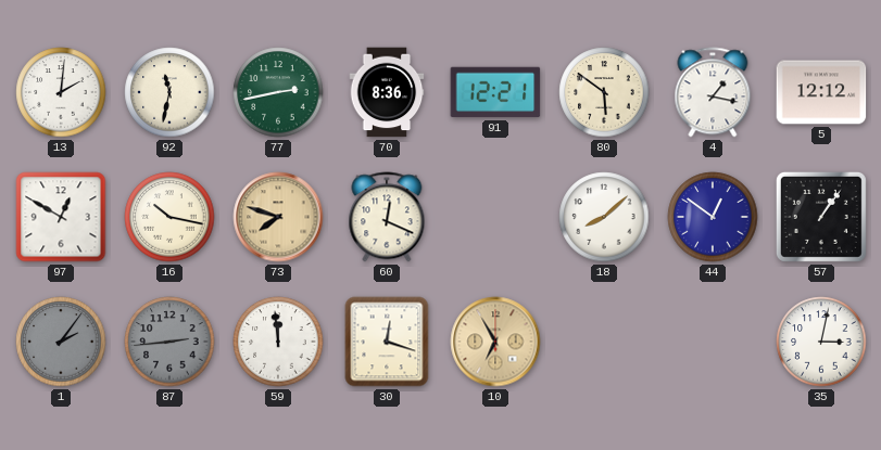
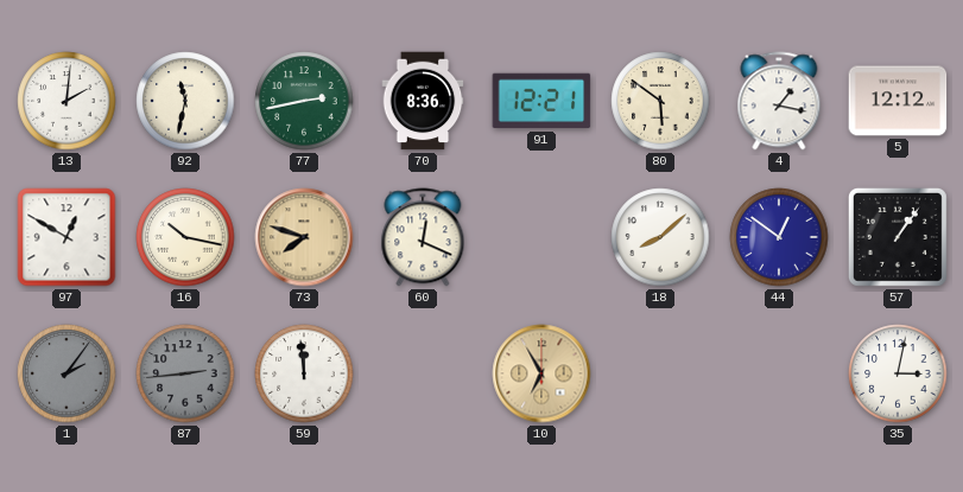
30: 12:18 -> none (387, 342)
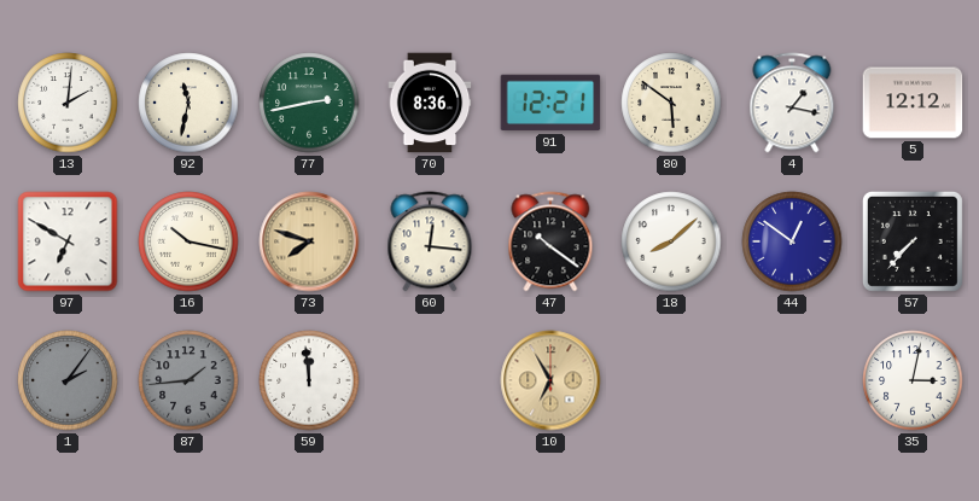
97: 12:50 -> 6:50 (68, 241)
60: 12:19 -> 12:16 (430, 241)
47: none -> 10:21 (550, 241)
57: 1:06 -> 7:37 (913, 241)
87: 2:44 -> 1:44 (188, 380)
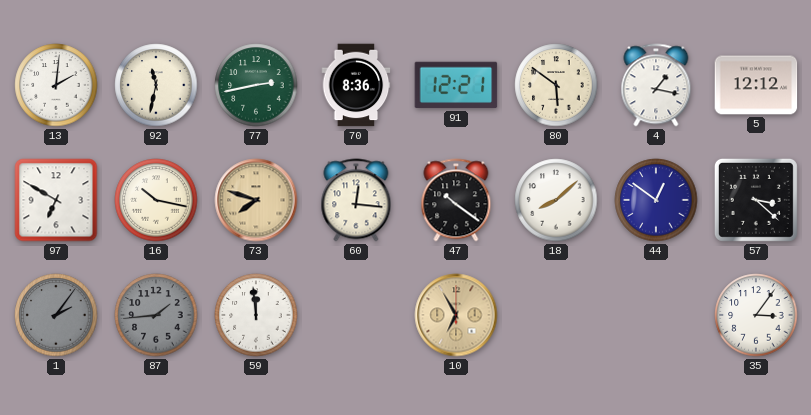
57: 7:37 -> 3:22 (756, 200)
35: 3:02 -> 3:06 (756, 315)
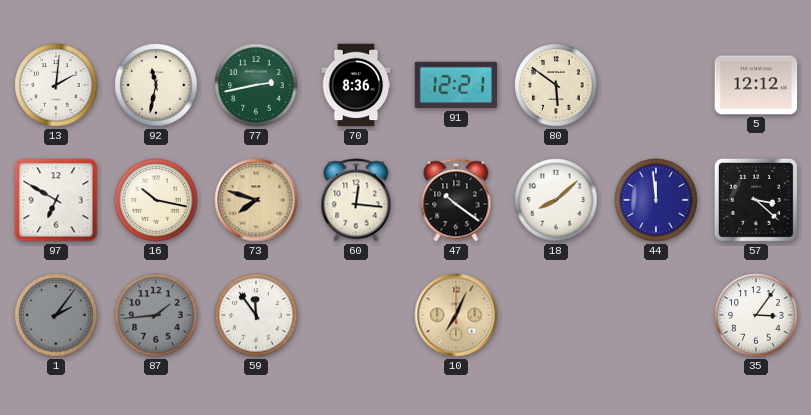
4: 1:17 -> none (656, 85)
44: 12:51 -> 11:59 (656, 200)
59: 11:59 -> 11:54 (256, 315)
10: 6:55 -> 7:04 (456, 315)
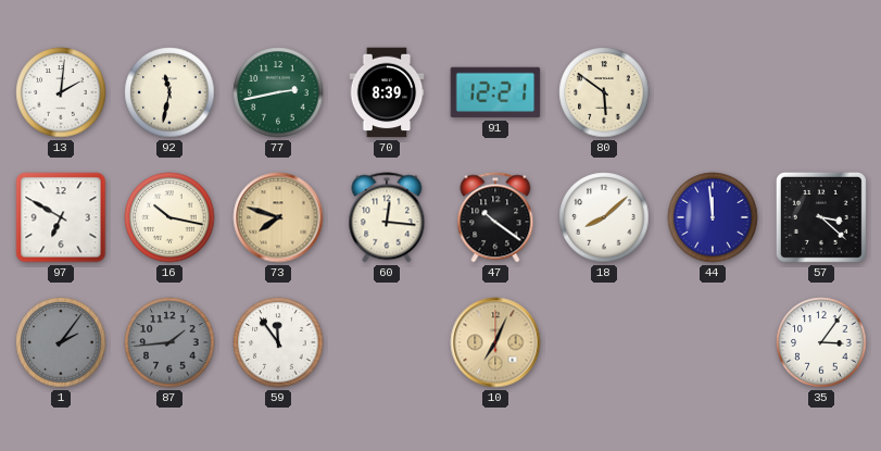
70: 8:36 -> 8:39 (387, 92)
5: 12:12 -> none (756, 85)
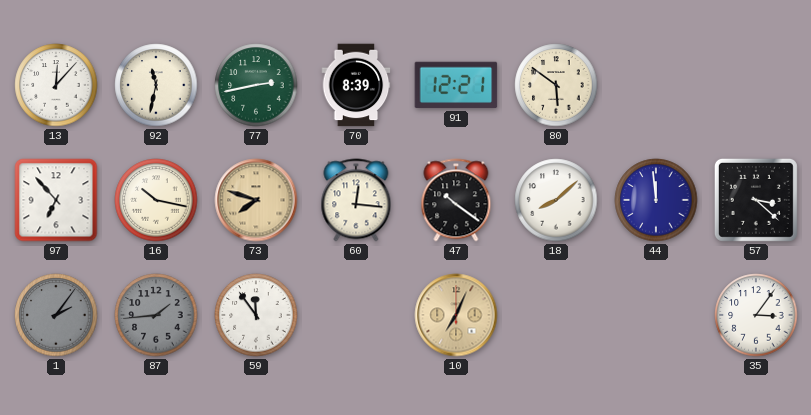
13: 2:01 -> 12:07 (56, 85)
97: 6:50 -> 6:53 (56, 200)
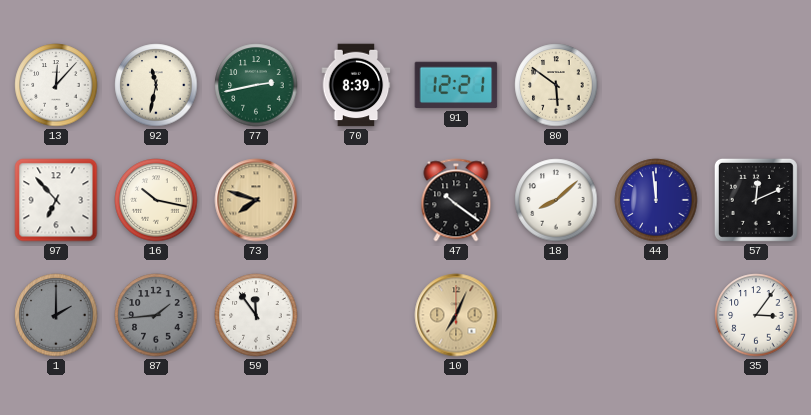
60: 12:16 -> none (356, 200)
57: 3:22 -> 12:11 (756, 200)
1: 2:06 -> 2:00 (56, 315)
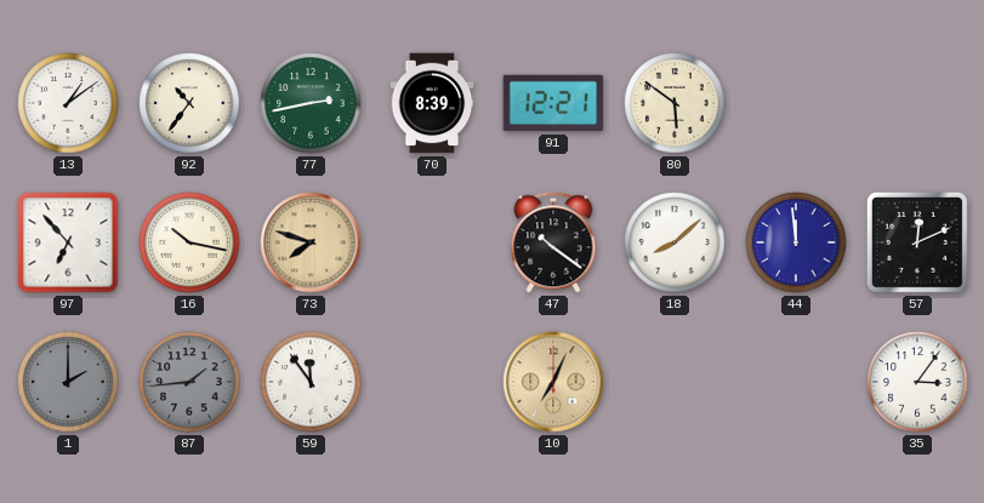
13: 12:07 -> 1:09 (68, 103)
92: 11:32 -> 10:36 (189, 103)
